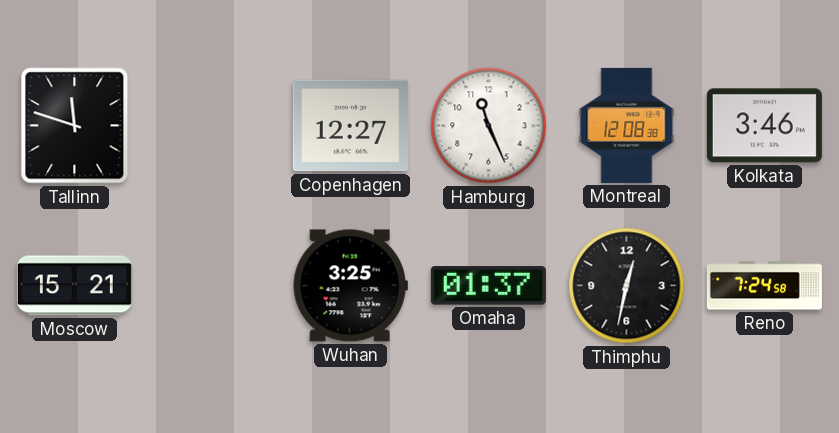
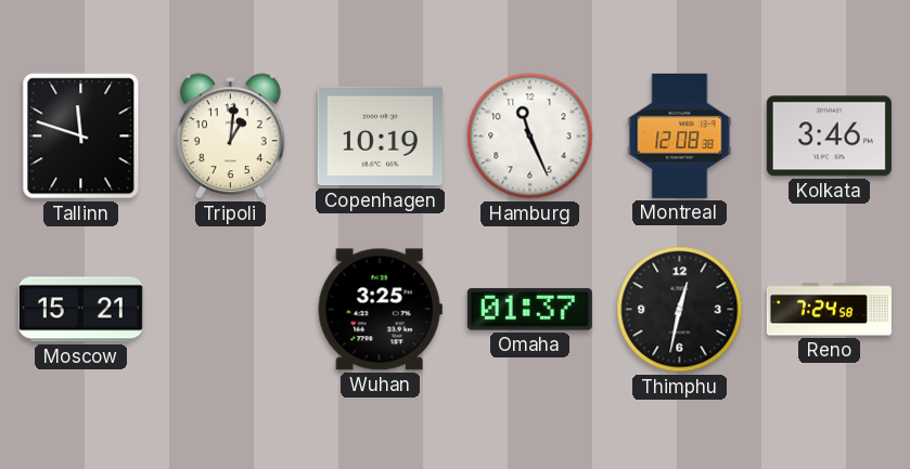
Tripoli: none -> 1:01 (230, 136)
Copenhagen: 12:27 -> 10:19 (380, 136)
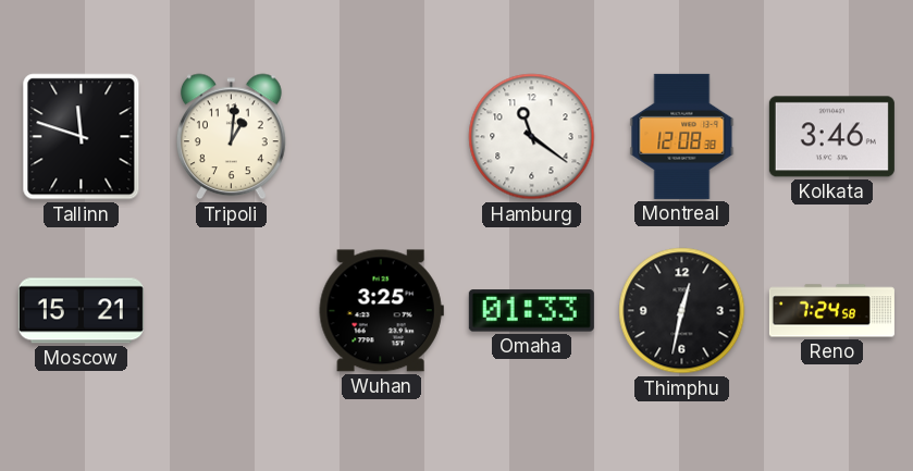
Copenhagen: 10:19 -> none (380, 136)
Hamburg: 11:26 -> 11:21 (532, 137)
Omaha: 01:37 -> 01:33 (531, 311)
